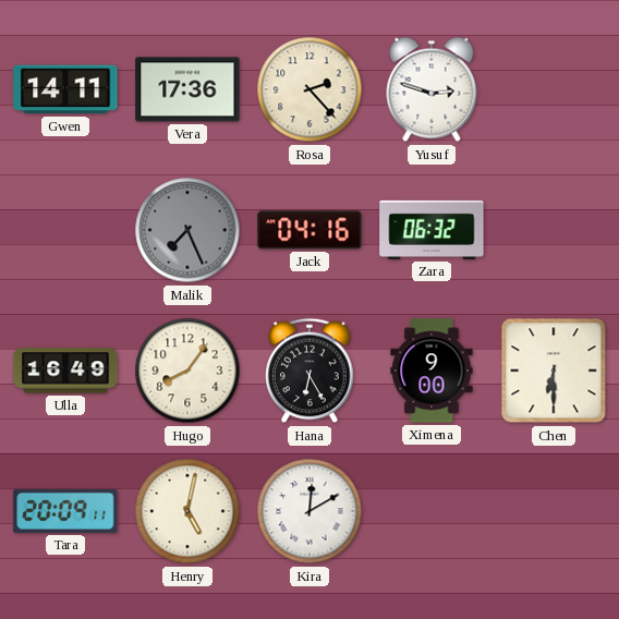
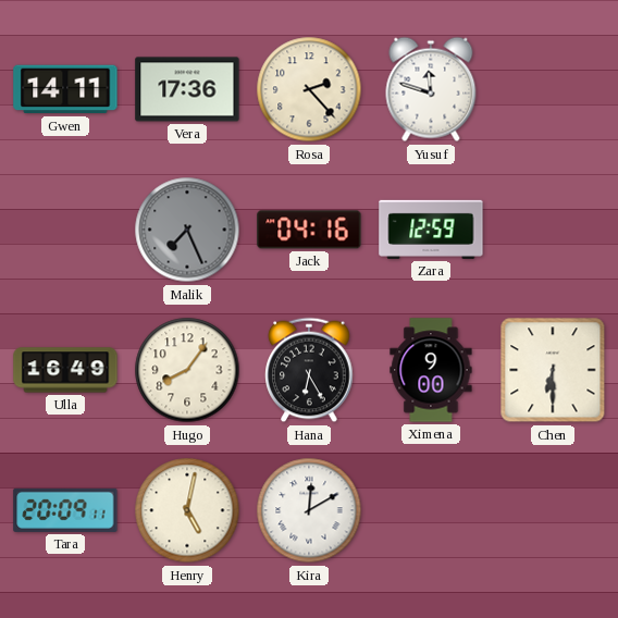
Yusuf: 2:48 -> 11:48 (431, 89)
Zara: 06:32 -> 12:59 (431, 230)
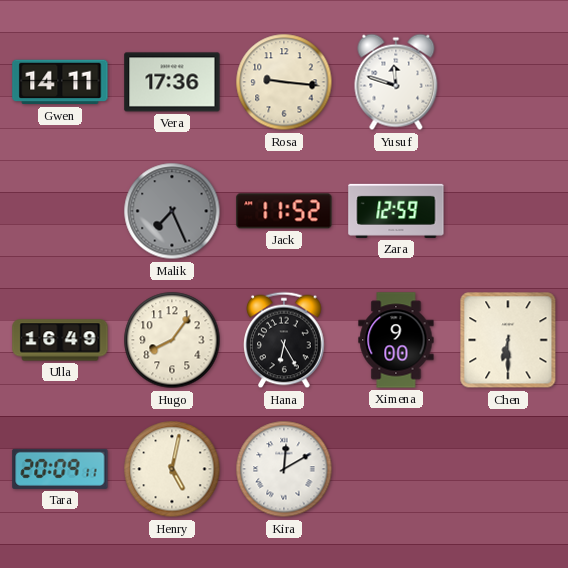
Rosa: 2:23 -> 9:16 (284, 82)
Jack: 04:16 -> 11:52 (284, 211)
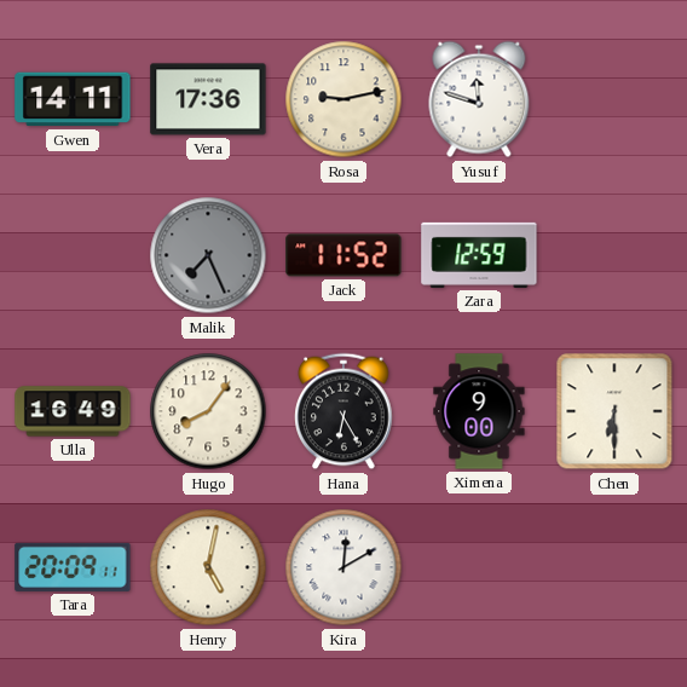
Rosa: 9:16 -> 9:13 (344, 99)
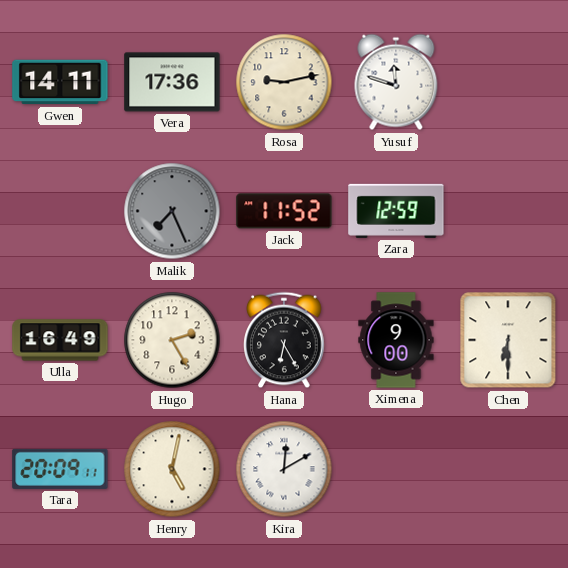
Hugo: 8:06 -> 2:25 (172, 340)
